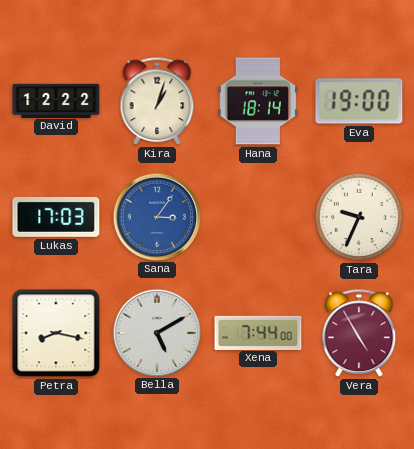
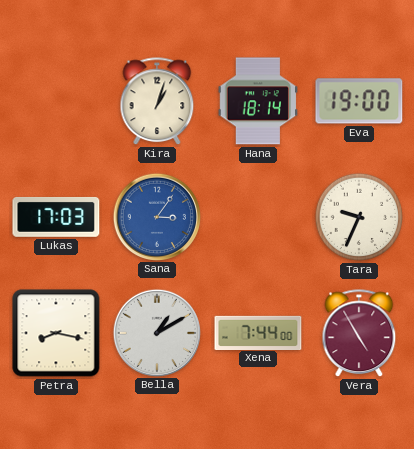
David: 12:22 -> none (56, 100)
Bella: 5:10 -> 1:10 (156, 332)
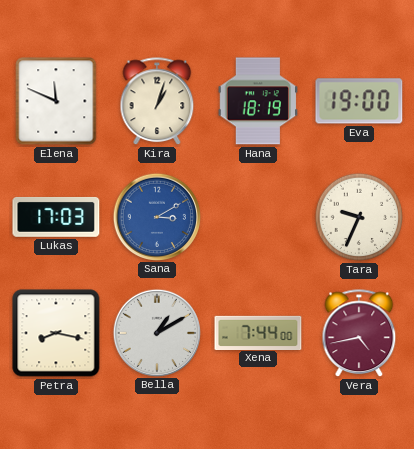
Elena: none -> 11:49 (56, 101)
Hana: 18:14 -> 18:19 (258, 101)
Sana: 3:06 -> 3:10 (156, 216)
Vera: 4:55 -> 4:43 (359, 334)
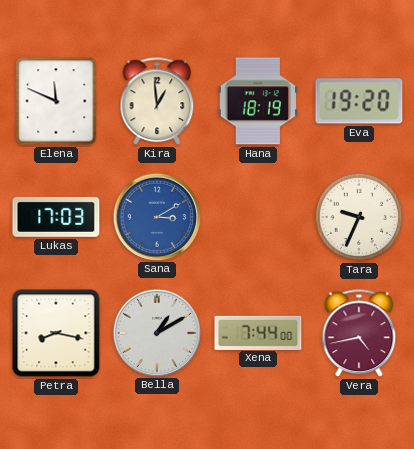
Kira: 1:03 -> 12:59 (157, 102)
Eva: 19:00 -> 19:20 (359, 101)
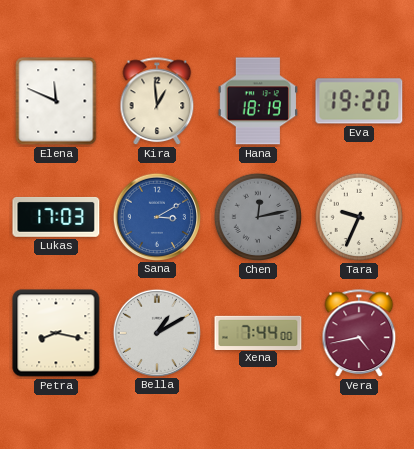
Chen: none -> 12:13 (258, 217)
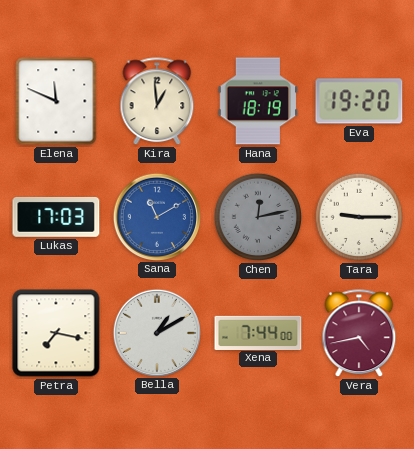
Sana: 3:10 -> 11:10 (156, 216)
Tara: 9:34 -> 9:15 (359, 217)
Petra: 8:17 -> 7:17 (56, 333)
